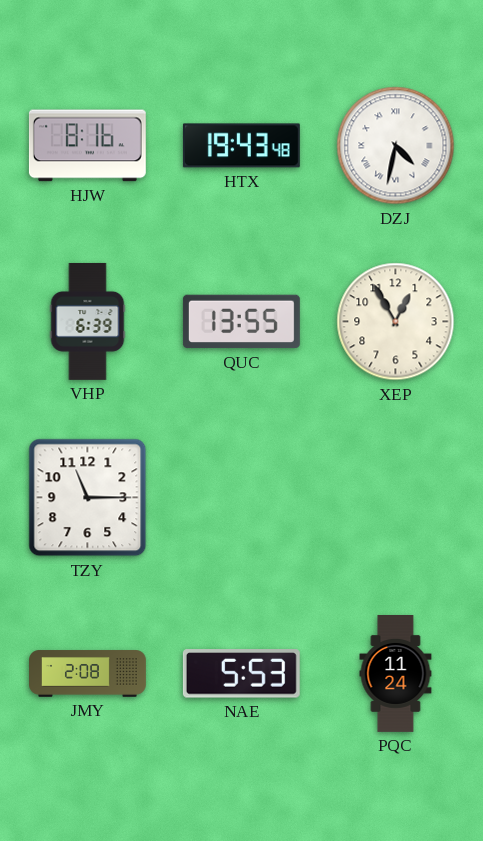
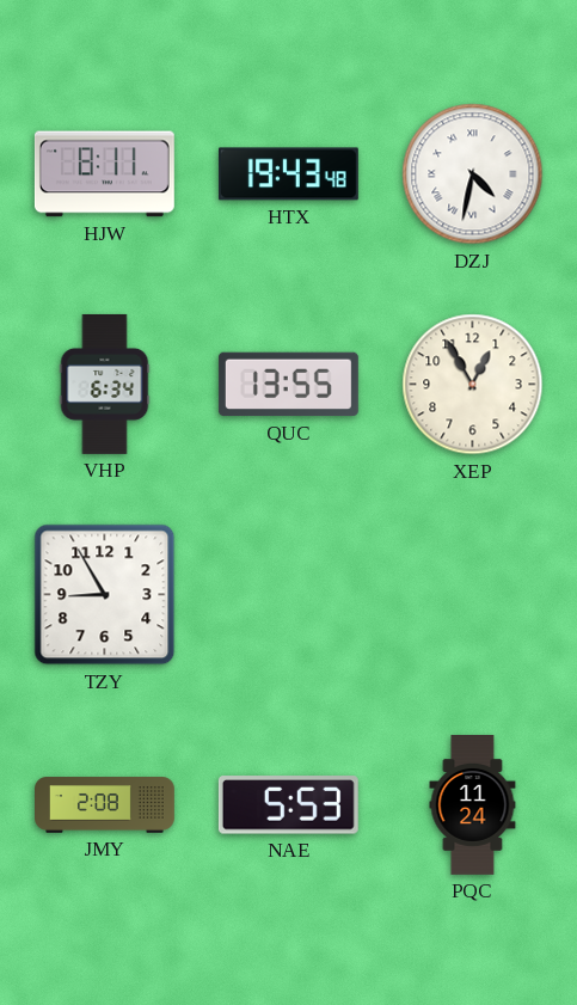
HJW: 8:16 -> 8:11 (104, 174)
VHP: 6:39 -> 6:34 (105, 384)
TZY: 11:15 -> 8:55 (105, 595)
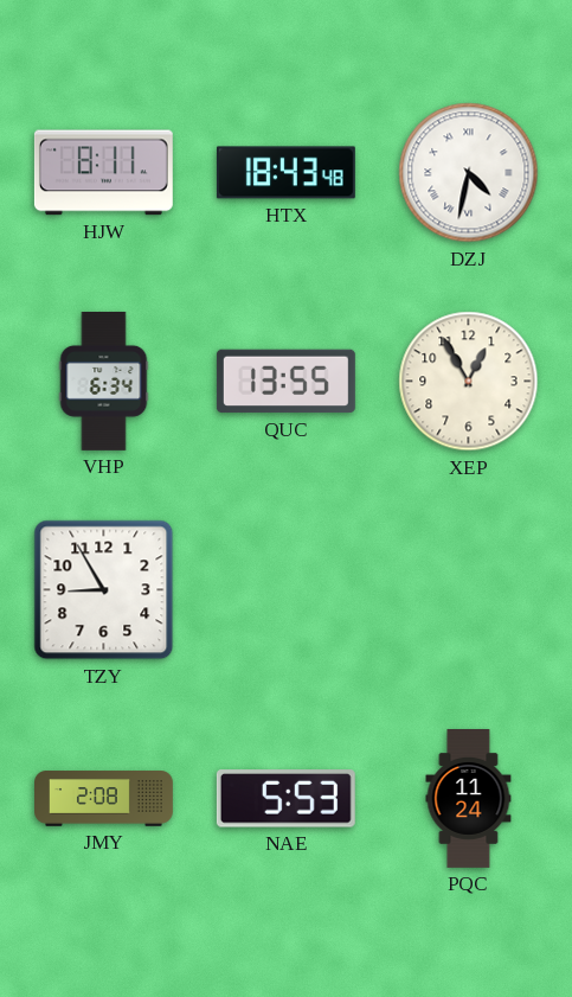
HTX: 19:43 -> 18:43 (285, 173)
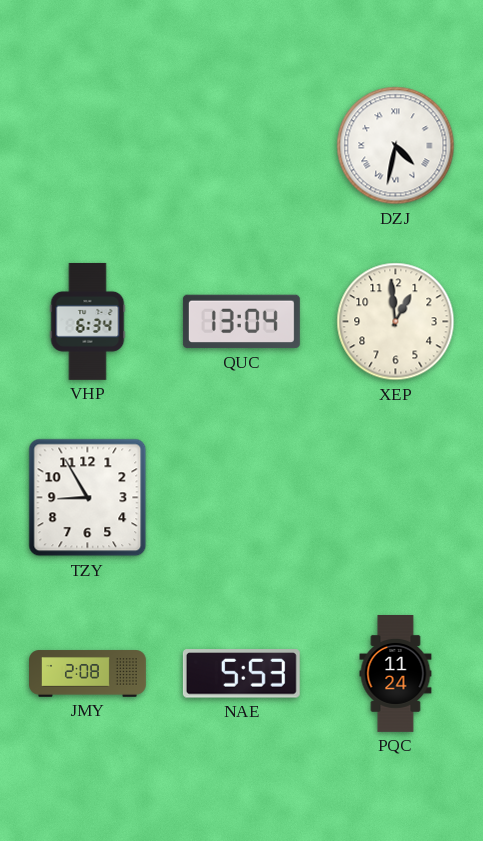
HJW: 8:11 -> none (103, 173)
HTX: 18:43 -> none (285, 173)
QUC: 13:55 -> 13:04 (241, 322)
XEP: 12:55 -> 12:59 (396, 322)
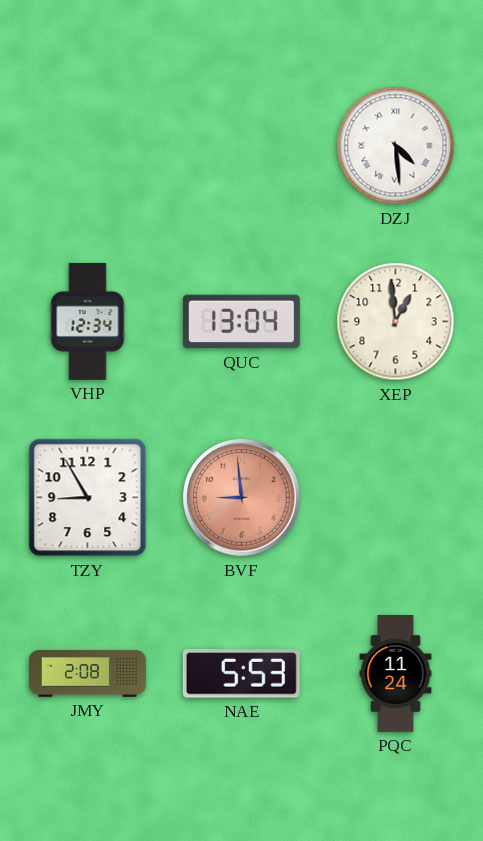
DZJ: 4:32 -> 4:29 (396, 146)
VHP: 6:34 -> 12:34 (88, 321)
BVF: none -> 8:59 (242, 498)
